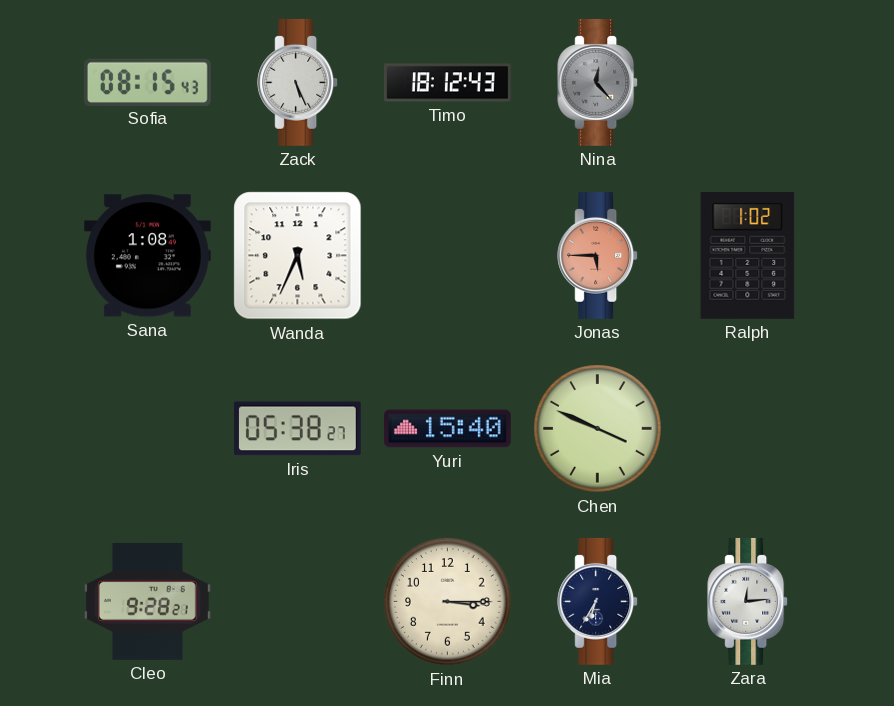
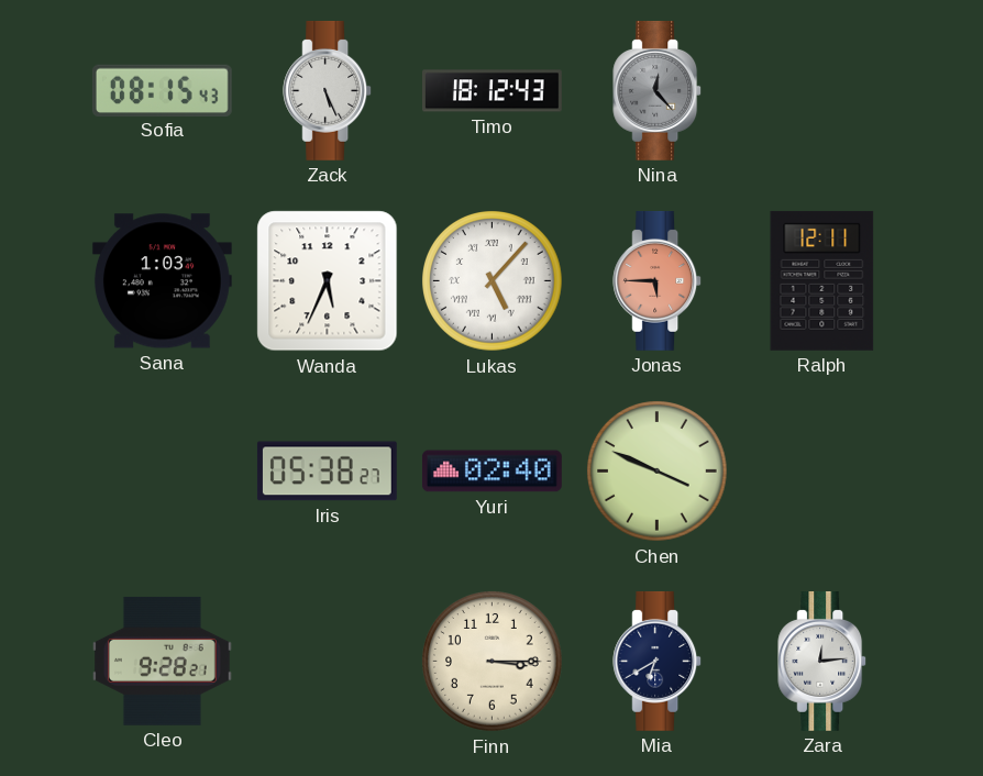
Sana: 1:08 -> 1:03 (162, 281)
Lukas: none -> 5:07 (493, 281)
Ralph: 1:02 -> 12:11 (822, 280)
Yuri: 15:40 -> 02:40 (491, 472)
Mia: 6:35 -> 6:40 (658, 661)
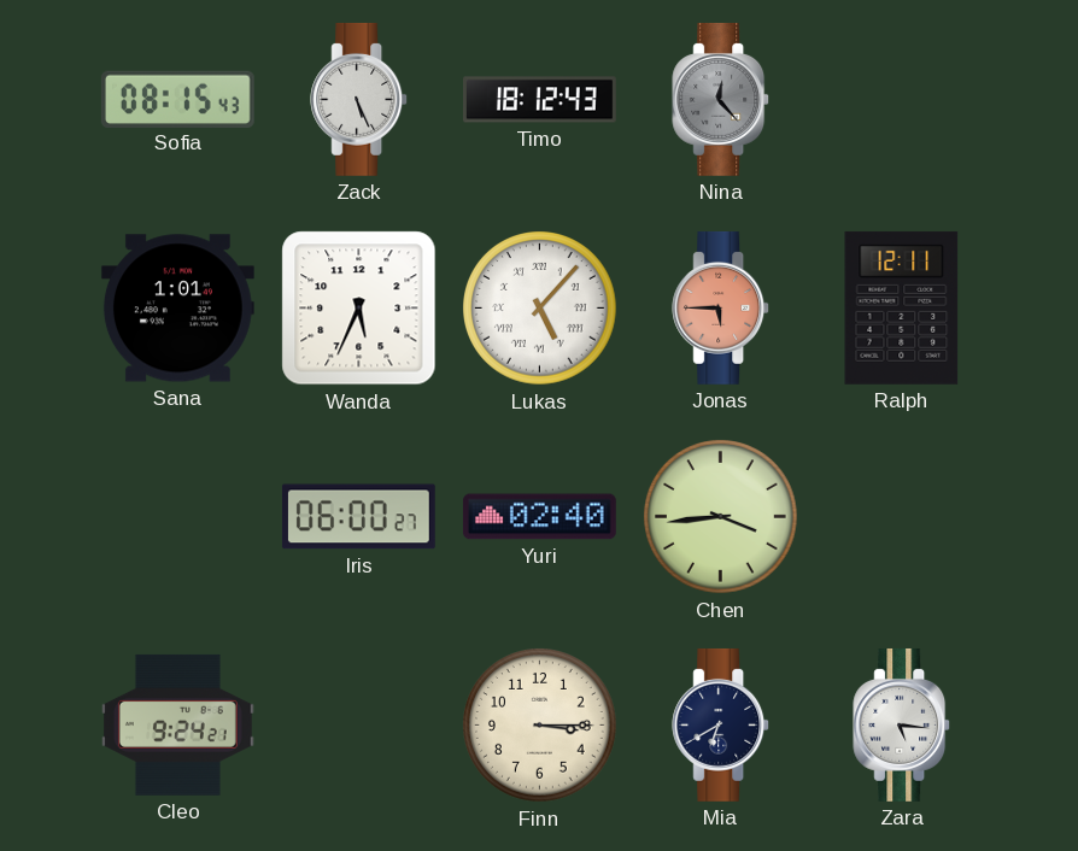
Sana: 1:03 -> 1:01 (177, 309)
Iris: 05:38 -> 06:00 (358, 517)
Chen: 3:49 -> 3:44 (721, 517)
Cleo: 9:28 -> 9:24 (177, 724)
Zara: 12:14 -> 5:16 (902, 724)
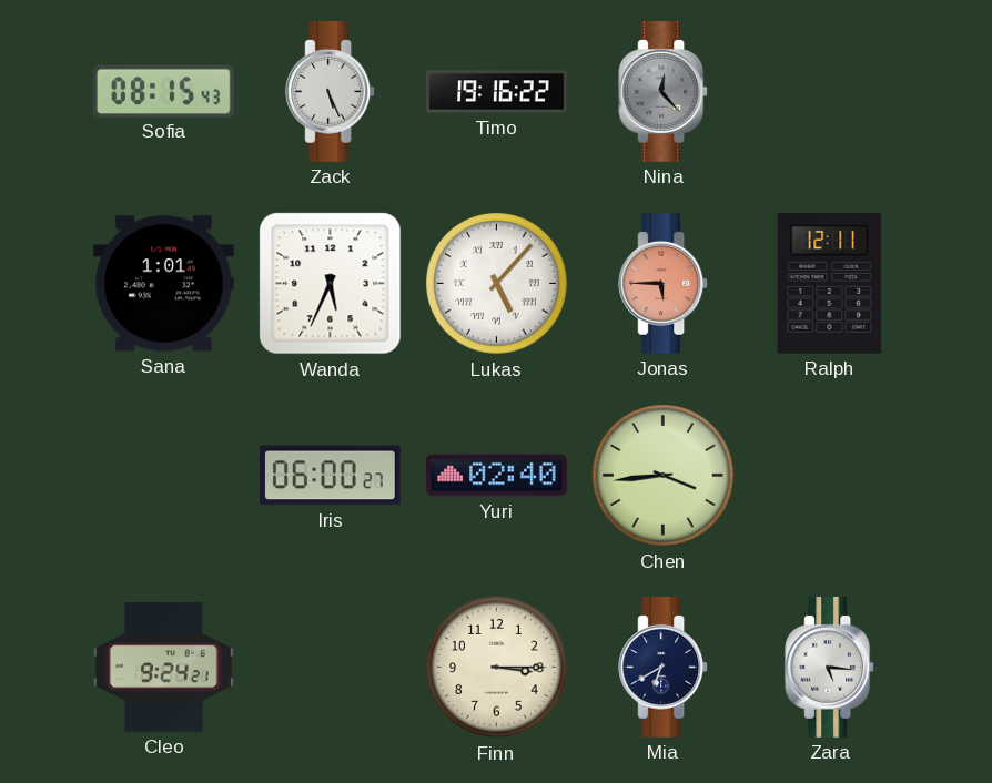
Timo: 18:12 -> 19:16 (497, 92)
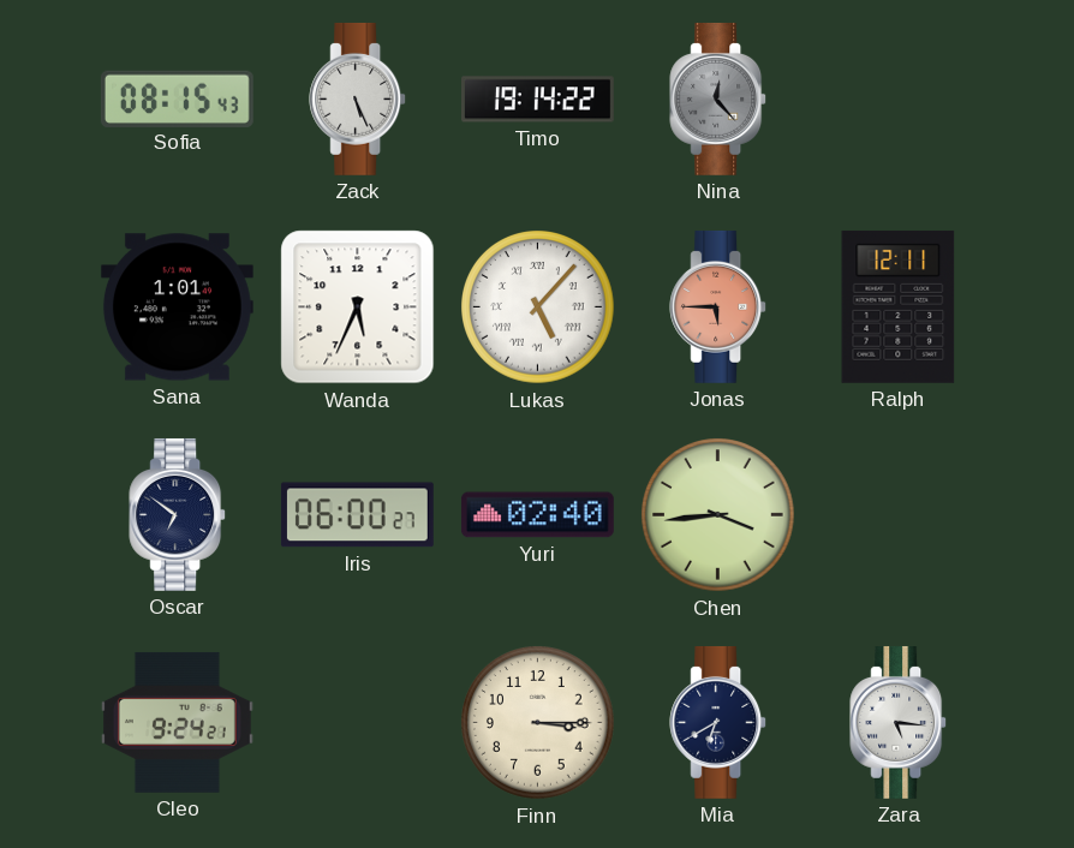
Timo: 19:16 -> 19:14 (538, 100)
Oscar: none -> 6:51 (178, 514)
